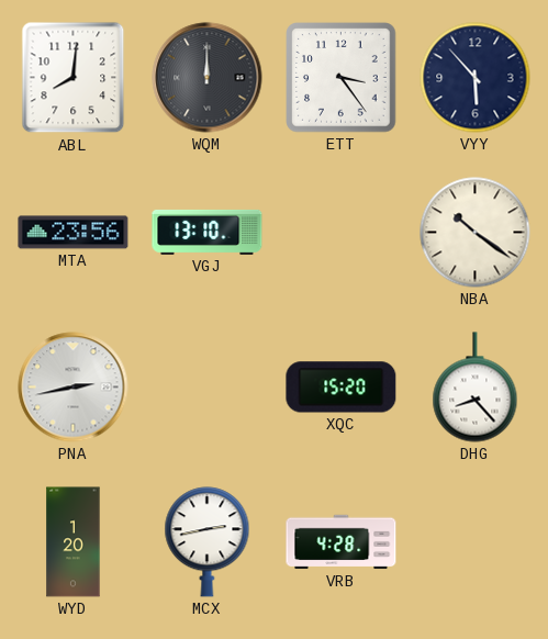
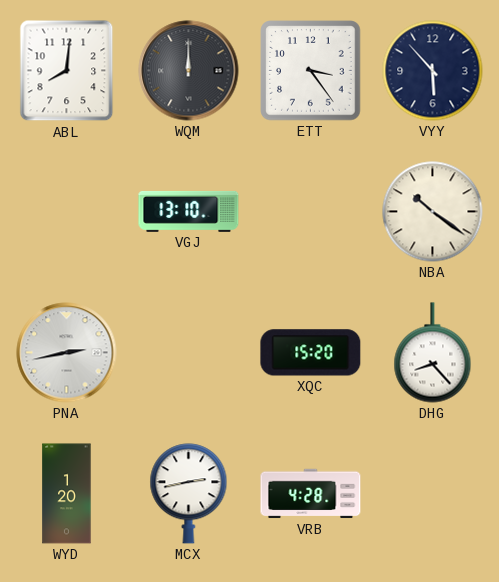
MTA: 23:56 -> none (74, 233)
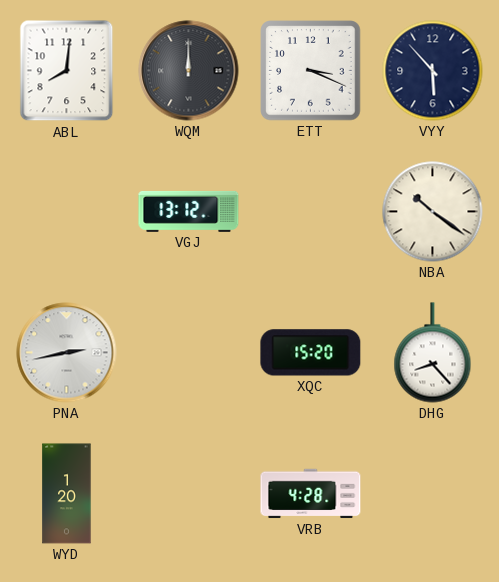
ETT: 3:24 -> 3:19 (311, 71)
VGJ: 13:10 -> 13:12 (189, 211)
MCX: 2:43 -> none (189, 494)
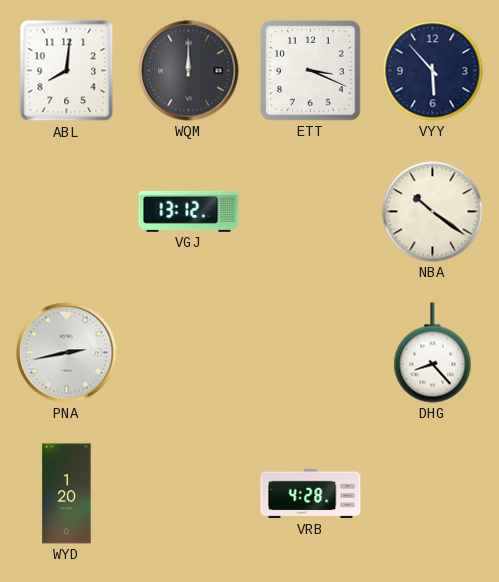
XQC: 15:20 -> none (311, 353)
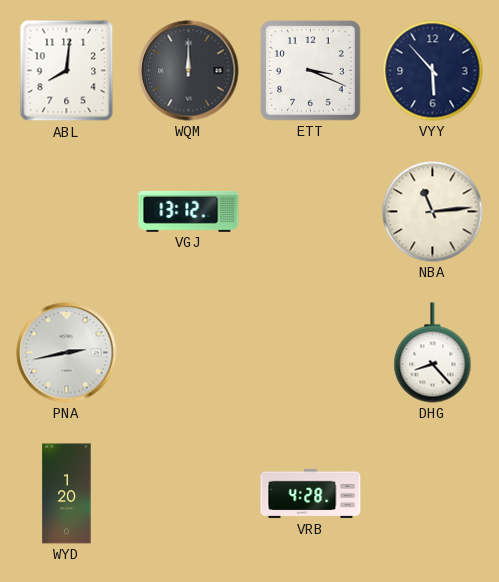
NBA: 10:21 -> 11:14 (433, 212)
